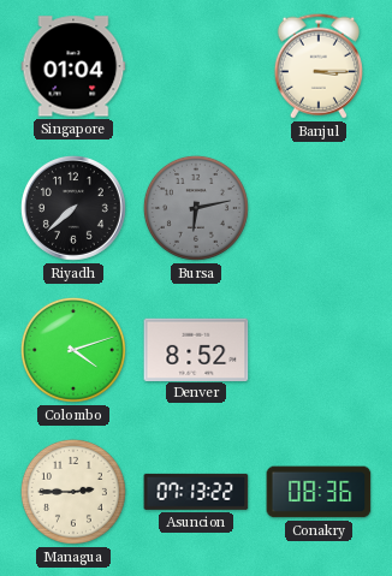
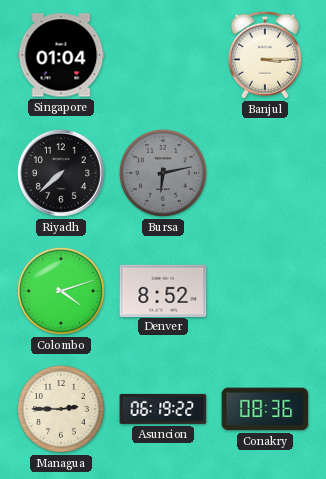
Asuncion: 07:13 -> 06:19 (163, 409)
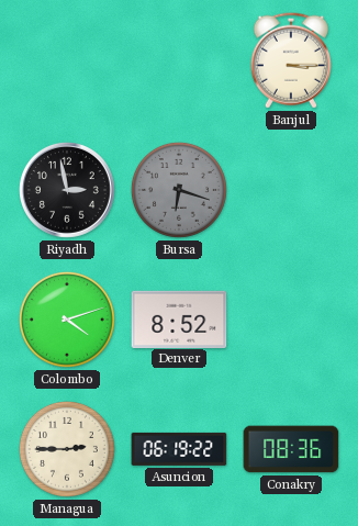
Singapore: 01:04 -> none (61, 55)
Riyadh: 7:38 -> 2:58 (67, 190)
Bursa: 6:13 -> 6:18 (179, 190)
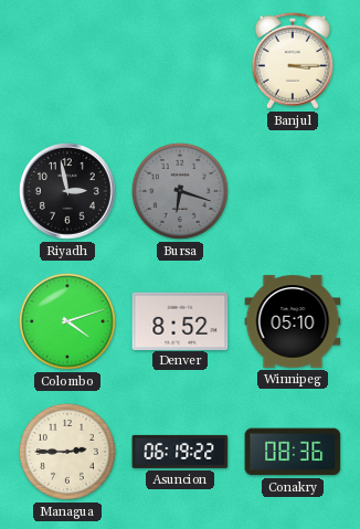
Winnipeg: none -> 05:10 (293, 321)
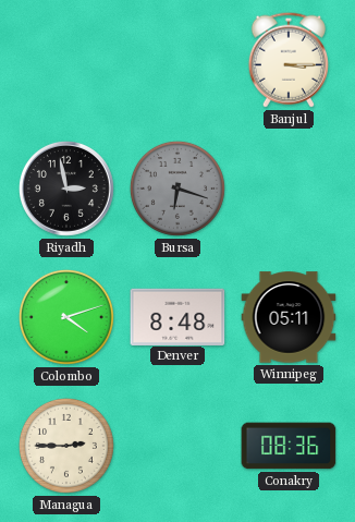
Denver: 8:52 -> 8:48 (177, 316)
Winnipeg: 05:10 -> 05:11 (289, 317)
Asuncion: 06:19 -> none (180, 452)
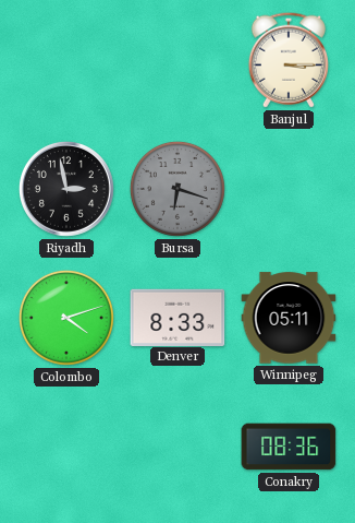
Denver: 8:48 -> 8:33 (177, 317)
Managua: 2:45 -> none (66, 446)
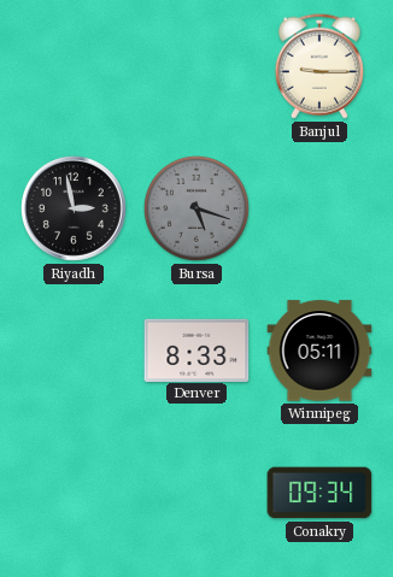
Banjul: 3:15 -> 9:15 (319, 66)
Bursa: 6:18 -> 5:18 (196, 208)
Colombo: 4:12 -> none (66, 318)
Conakry: 08:36 -> 09:34 (319, 493)
